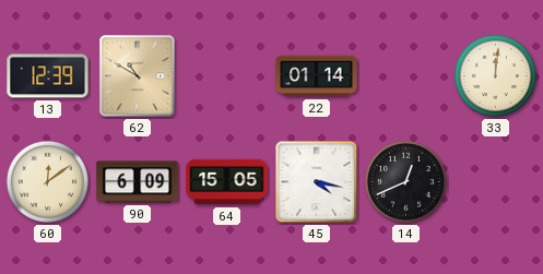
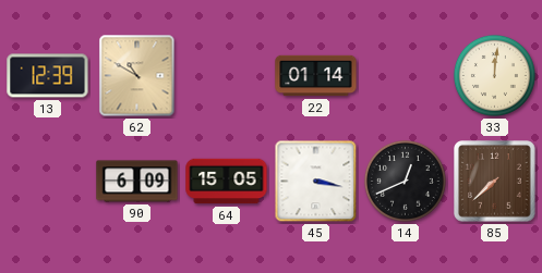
60: 12:09 -> none (47, 181)
45: 4:17 -> 3:17 (316, 182)
85: none -> 7:38 (495, 182)
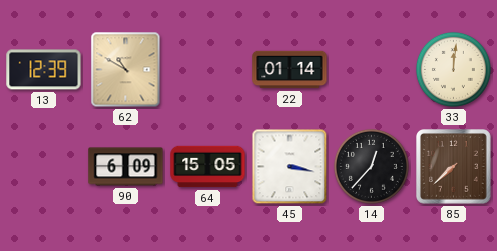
14: 12:41 -> 12:37 (371, 166)
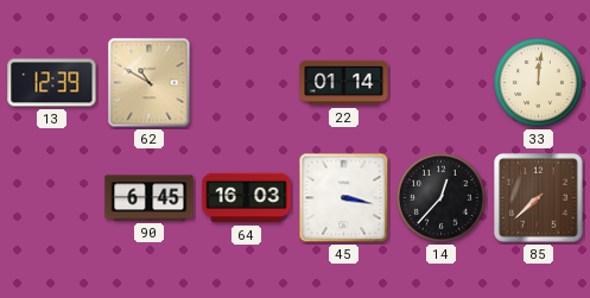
90: 6:09 -> 6:45 (150, 198)
64: 15:05 -> 16:03 (247, 198)
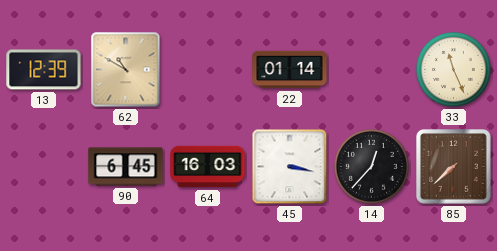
33: 12:01 -> 11:26 (453, 69)
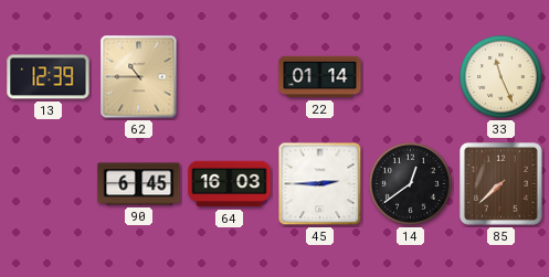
62: 10:50 -> 10:45 (139, 77)
45: 3:17 -> 2:45 (320, 184)
14: 12:37 -> 12:39 (410, 183)
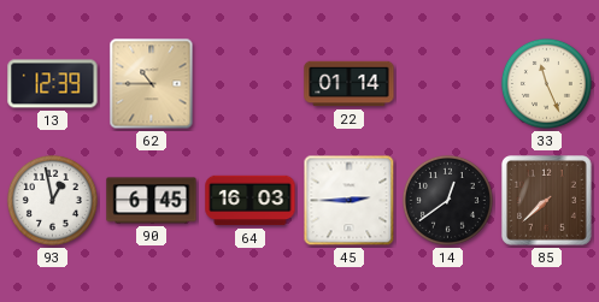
93: none -> 12:58 (52, 200)
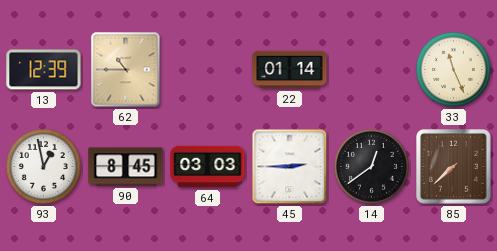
90: 6:45 -> 8:45 (126, 167)
64: 16:03 -> 03:03 (208, 167)
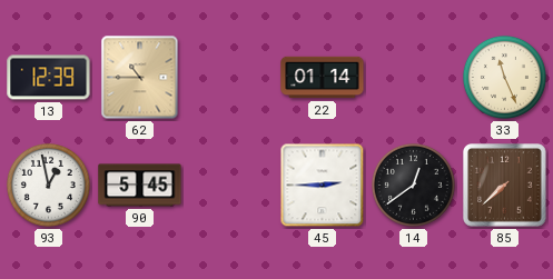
90: 8:45 -> 5:45 (140, 186)
64: 03:03 -> none (208, 167)
